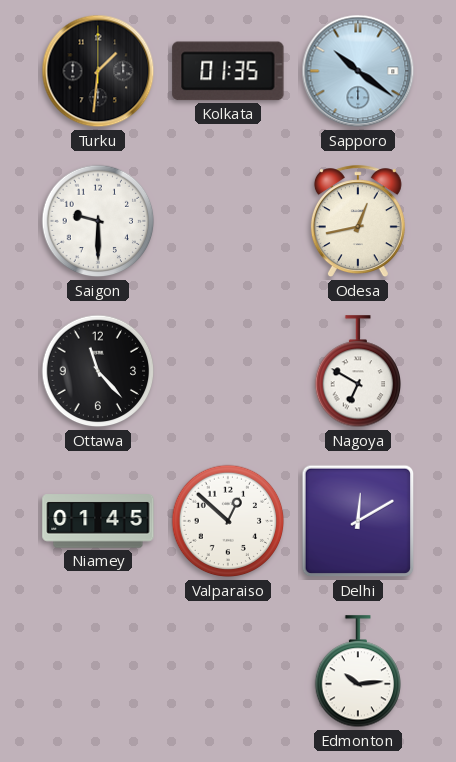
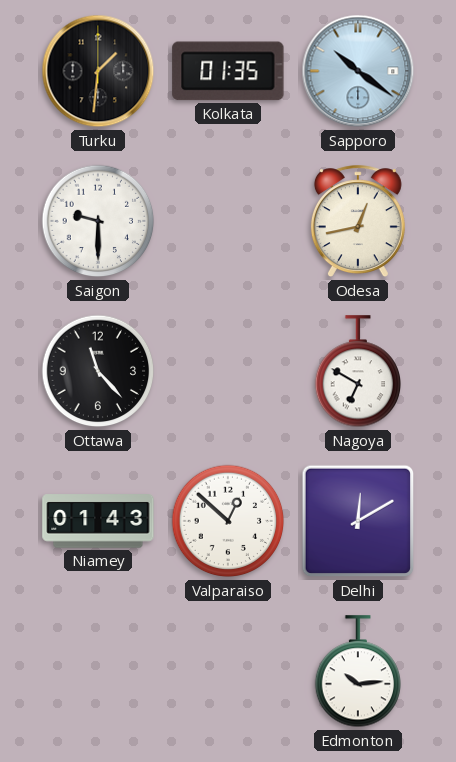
Niamey: 01:45 -> 01:43 (98, 521)
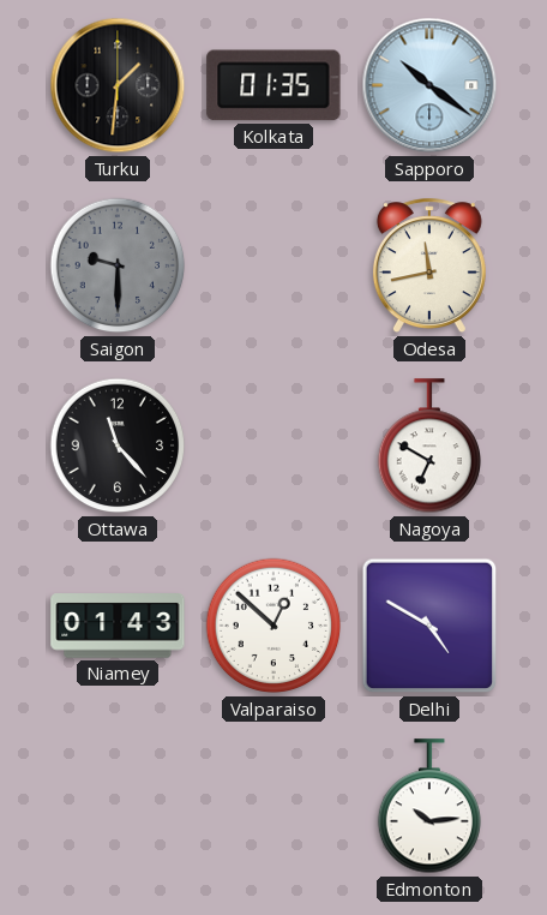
Saigon dial: white -> grey (118, 265)
Odesa: 12:43 -> 11:43 (429, 267)
Delhi: 12:10 -> 4:50 (429, 626)
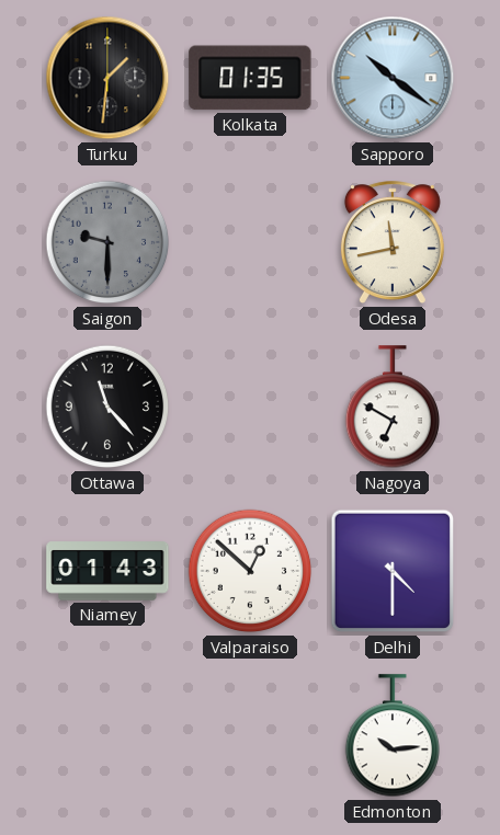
Delhi: 4:50 -> 4:30 (393, 571)
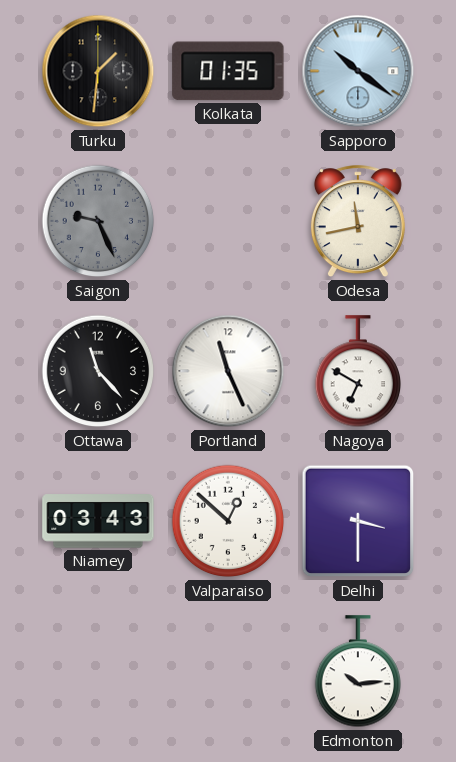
Saigon: 9:30 -> 9:26 (98, 221)
Portland: none -> 11:26 (228, 371)
Niamey: 01:43 -> 03:43 (98, 521)
Delhi: 4:30 -> 3:30 (358, 521)
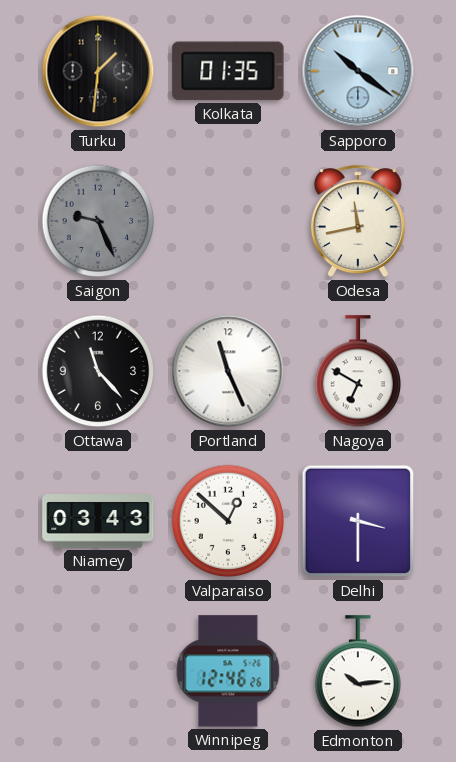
Winnipeg: none -> 12:46 (228, 671)
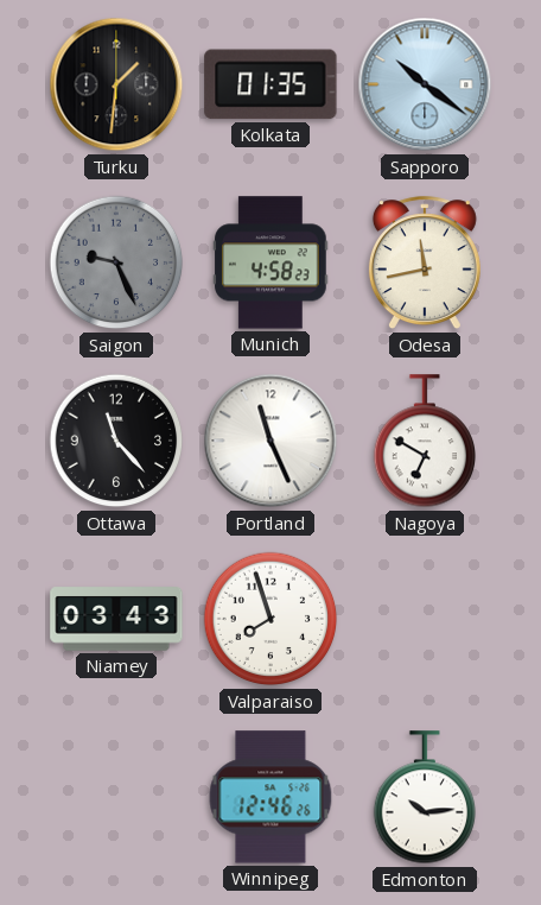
Munich: none -> 4:58 (270, 262)
Valparaiso: 12:52 -> 7:57 (270, 619)
Delhi: 3:30 -> none (358, 521)
